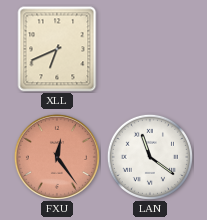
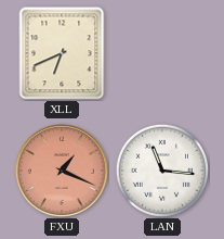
FXU: 12:24 -> 1:19 (62, 171)
LAN: 11:21 -> 11:16 (162, 171)
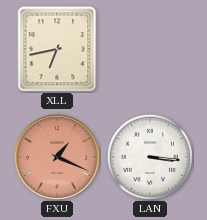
XLL: 6:41 -> 6:43 (57, 49)
LAN: 11:16 -> 3:16 (150, 157)
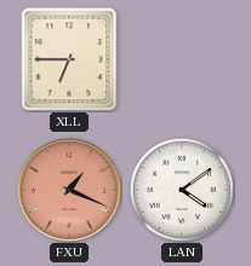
XLL: 6:43 -> 6:45 (69, 59)
LAN: 3:16 -> 4:09 (182, 190)
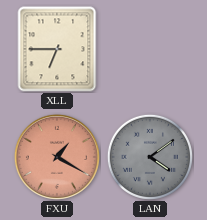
FXU: 1:19 -> 1:20 (57, 157)
LAN dial: white -> grey (150, 157)
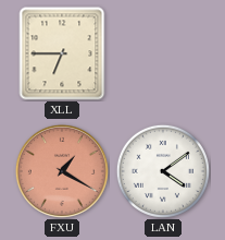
LAN dial: grey -> white (163, 171)
